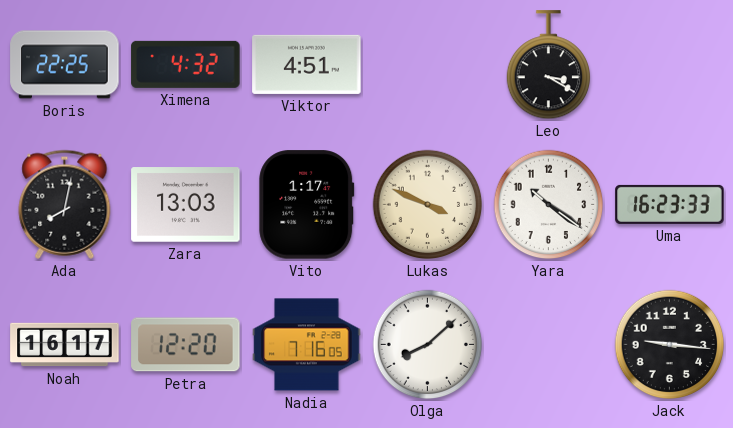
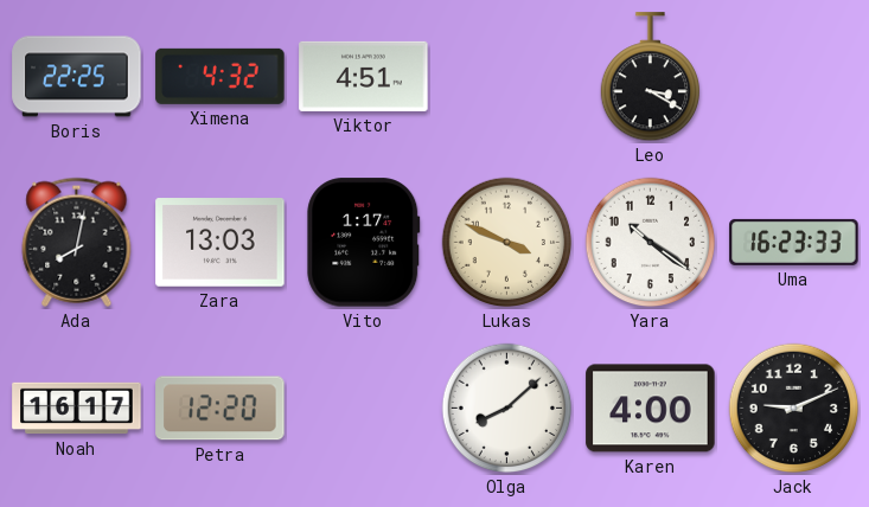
Nadia: 7:16 -> none (307, 345)
Karen: none -> 4:00 (651, 409)
Jack: 9:16 -> 9:11 (794, 409)
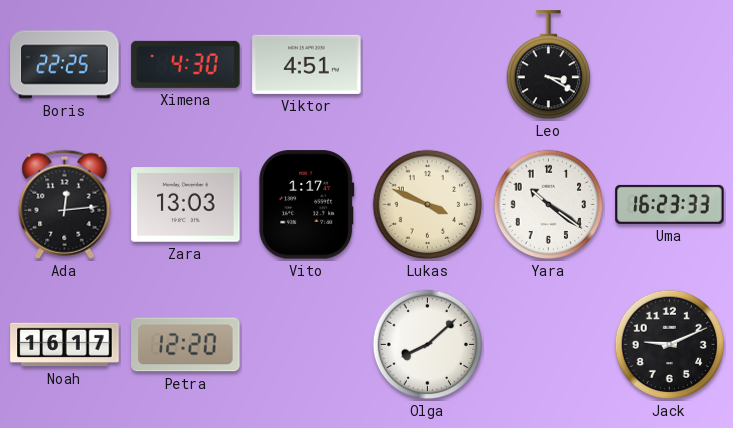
Ximena: 4:32 -> 4:30 (186, 64)
Ada: 8:02 -> 12:14 (65, 204)
Karen: 4:00 -> none (651, 409)
